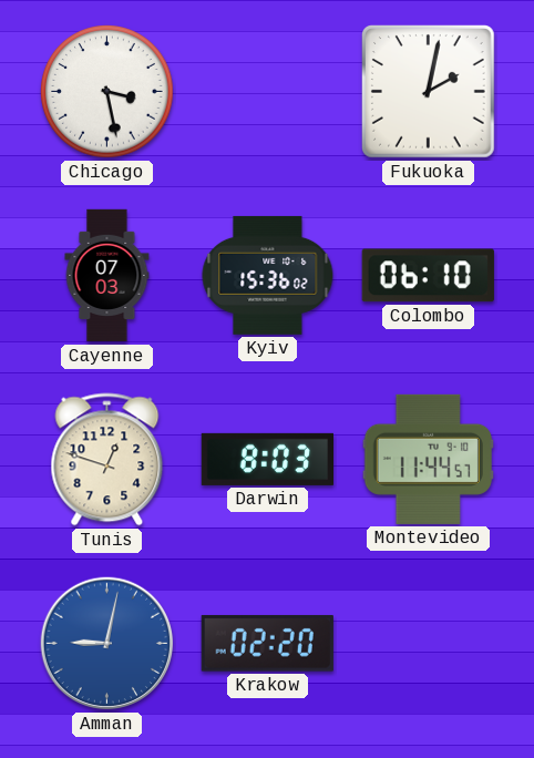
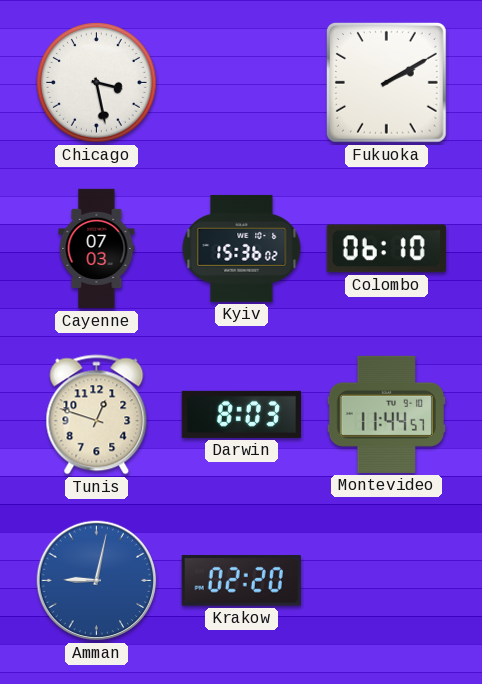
Fukuoka: 2:02 -> 2:10 (386, 82)
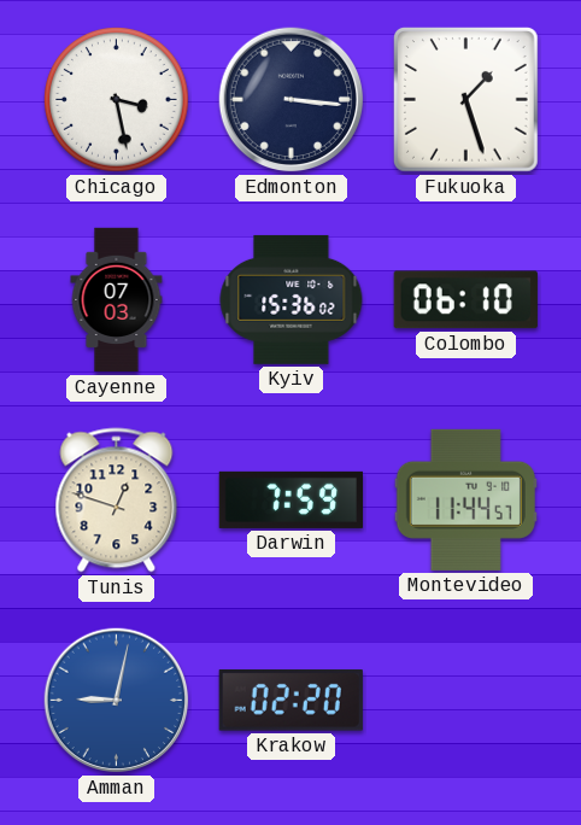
Edmonton: none -> 3:16 (292, 100)
Fukuoka: 2:10 -> 1:27 (465, 99)
Darwin: 8:03 -> 7:59 (290, 499)
